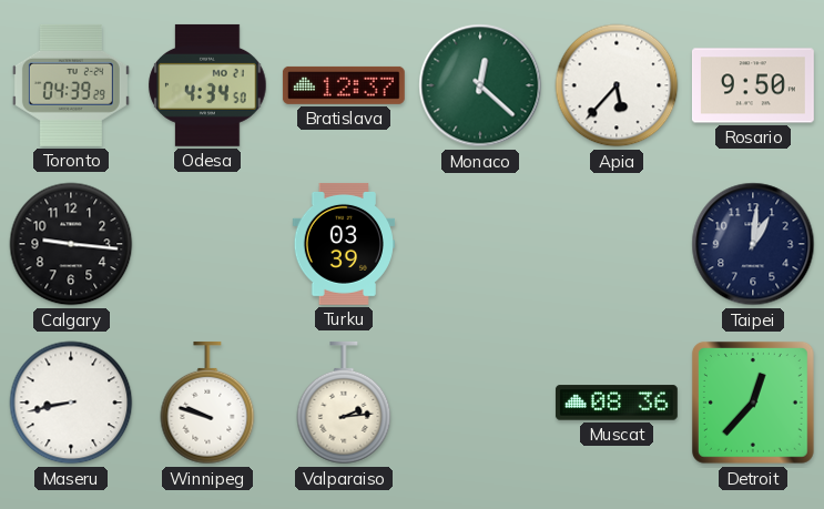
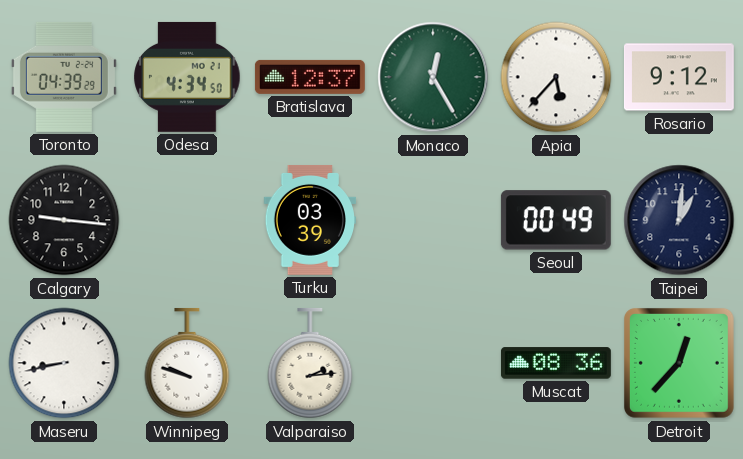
Monaco: 12:22 -> 12:25 (433, 77)
Rosario: 9:50 -> 9:12 (679, 77)
Seoul: none -> 00:49 (556, 220)
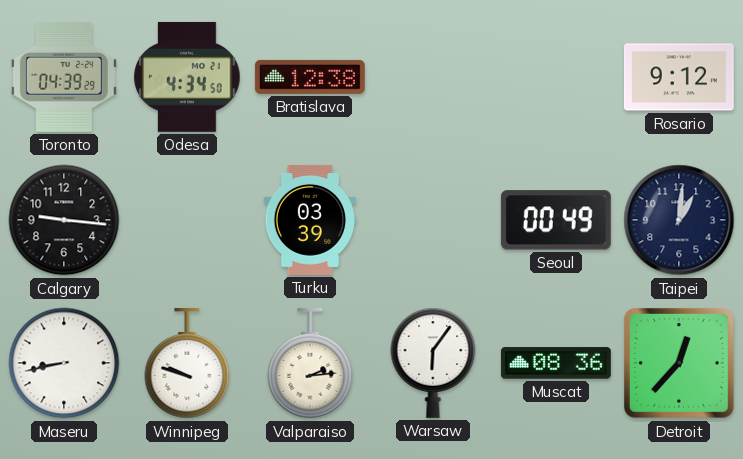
Bratislava: 12:37 -> 12:38 (310, 77)
Monaco: 12:25 -> none (433, 77)
Apia: 5:37 -> none (556, 77)
Warsaw: none -> 6:06 (433, 363)
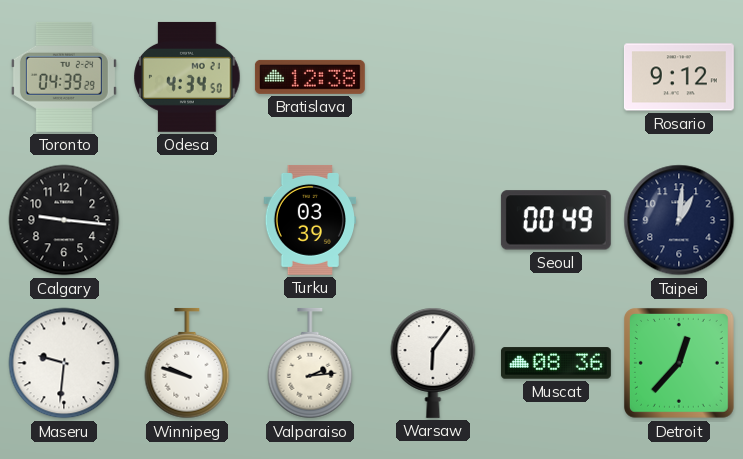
Maseru: 8:43 -> 9:31 (64, 363)
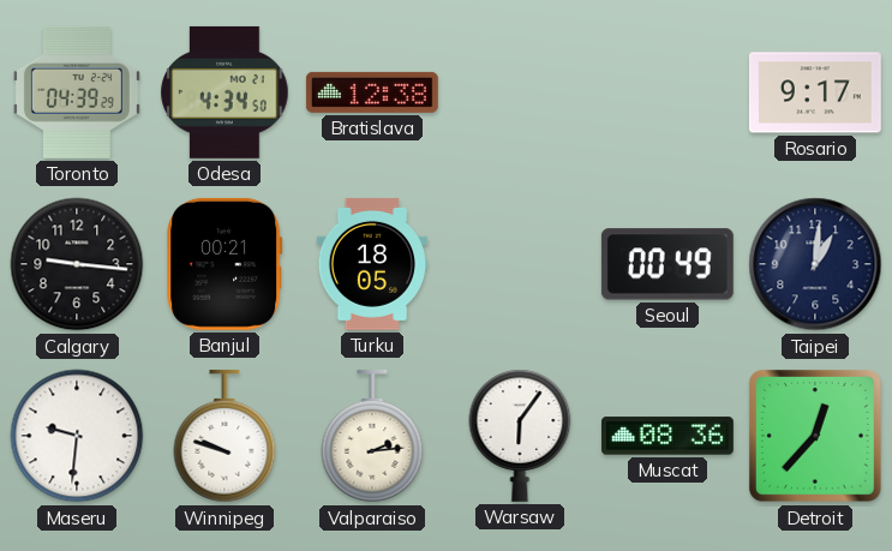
Rosario: 9:12 -> 9:17 (815, 92)
Banjul: none -> 00:21 (225, 264)
Turku: 03:39 -> 18:05 (371, 264)
